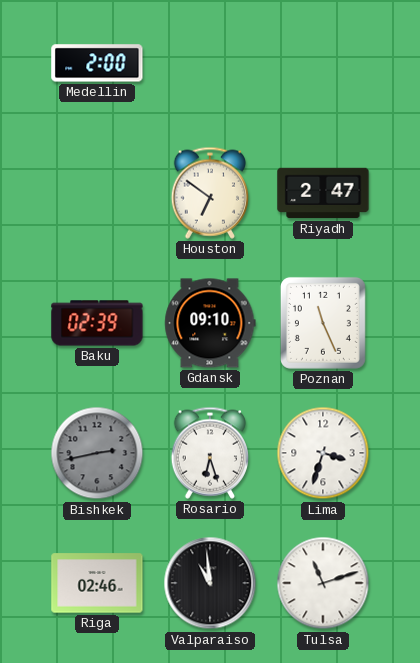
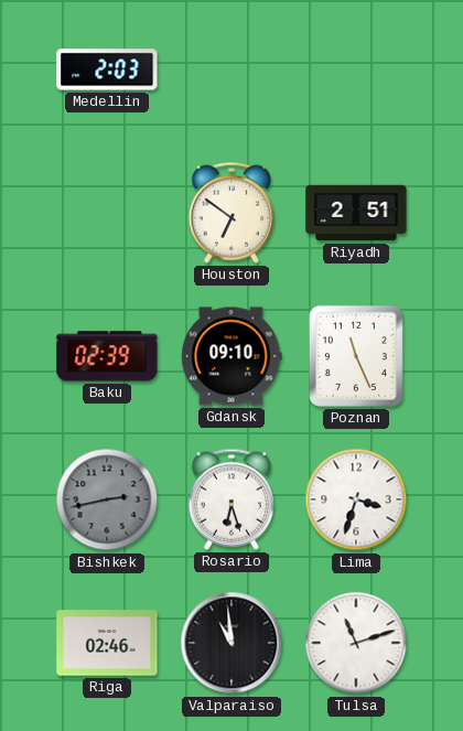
Medellin: 2:00 -> 2:03 (107, 69)
Riyadh: 2:47 -> 2:51 (356, 213)
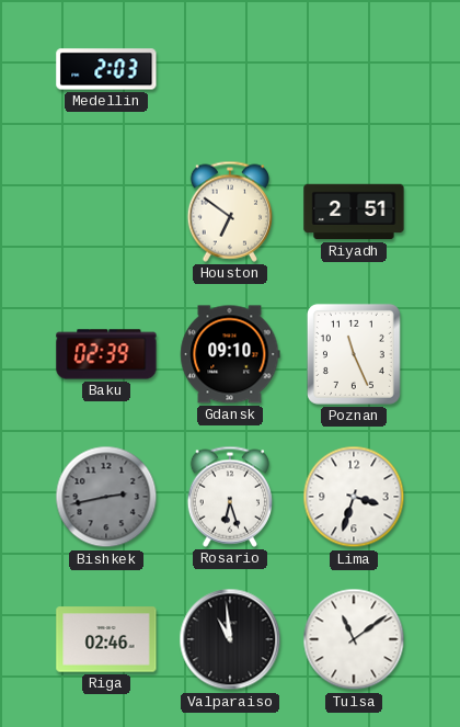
Tulsa: 11:12 -> 11:09 (354, 639)
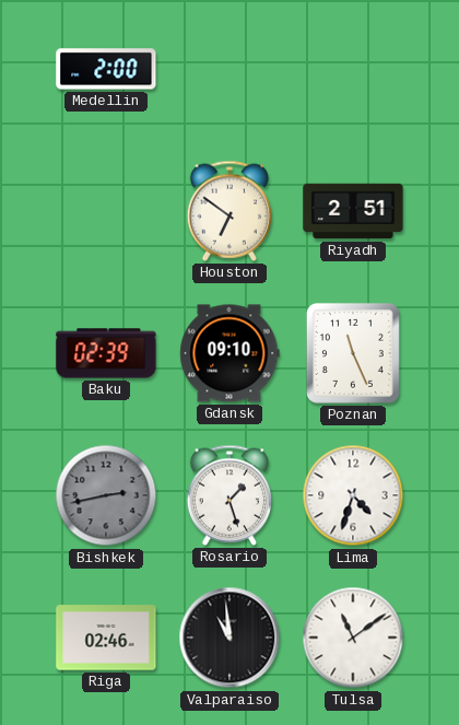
Medellin: 2:03 -> 2:00 (106, 69)
Rosario: 6:27 -> 1:27 (228, 495)
Lima: 3:33 -> 4:33 (353, 495)
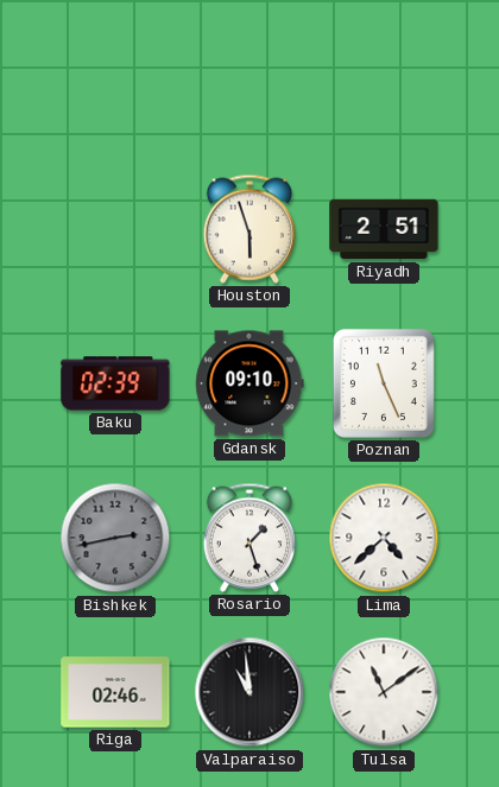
Medellin: 2:00 -> none (106, 69)
Houston: 6:51 -> 5:57 (248, 229)
Lima: 4:33 -> 4:38 (384, 538)
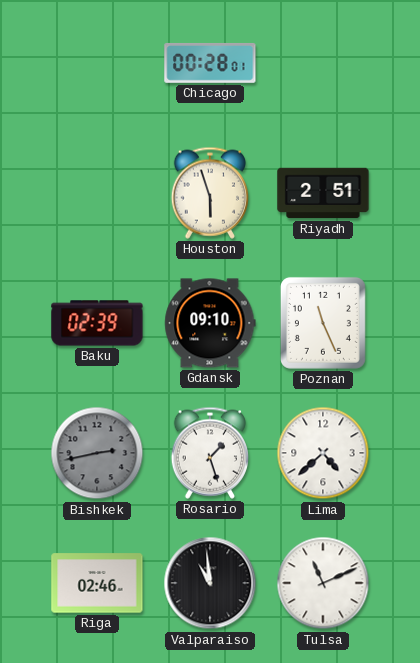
Chicago: none -> 00:28 (210, 63)
Tulsa: 11:09 -> 11:11 (323, 583)
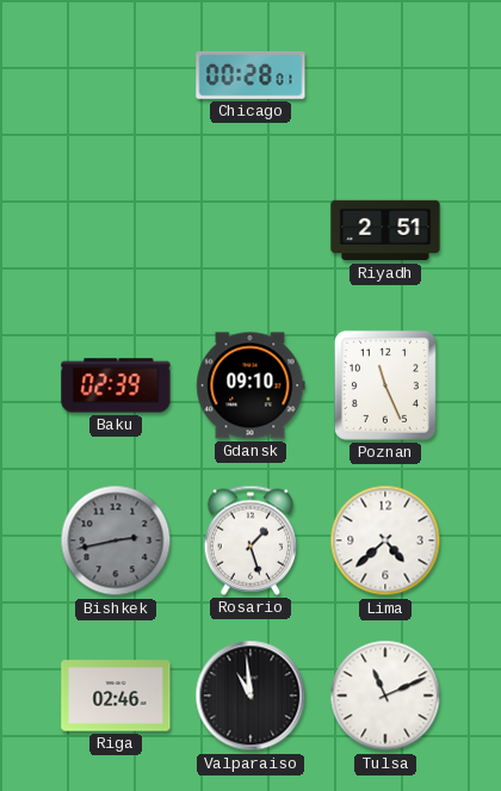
Houston: 5:57 -> none (209, 193)
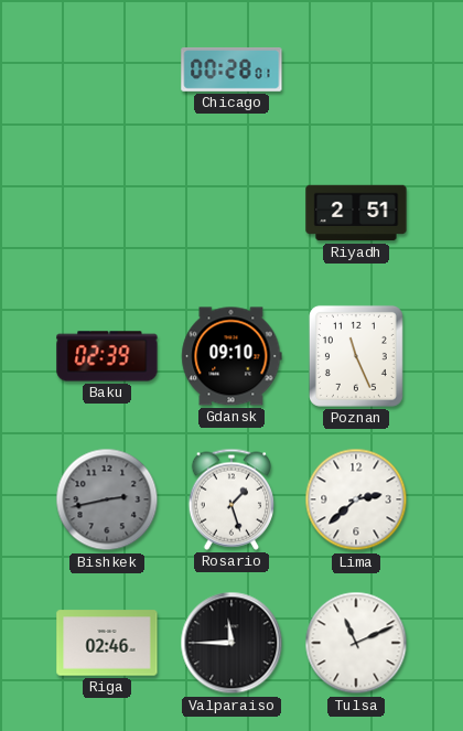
Lima: 4:38 -> 2:38 (356, 499)
Valparaiso: 10:59 -> 11:45 (232, 643)
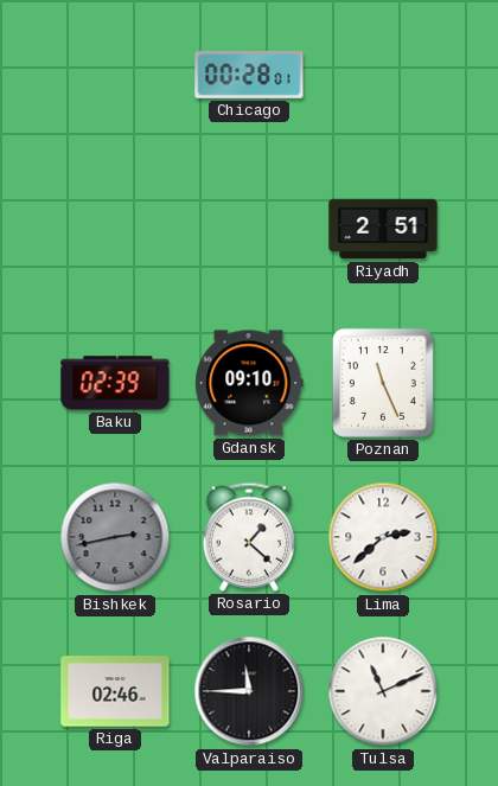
Rosario: 1:27 -> 1:22 (248, 537)
